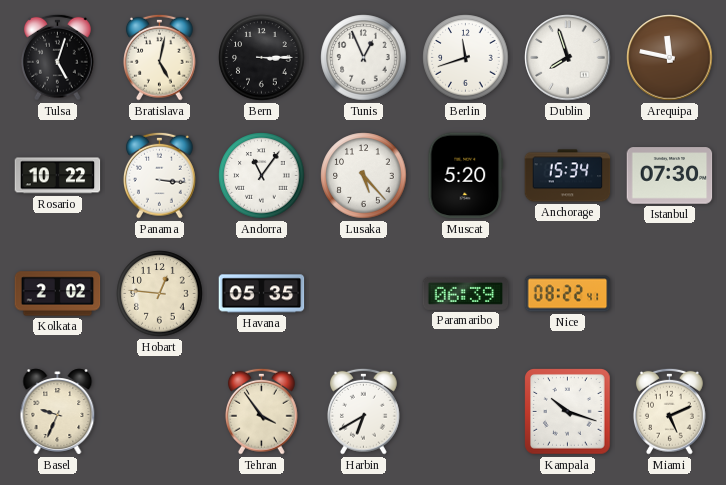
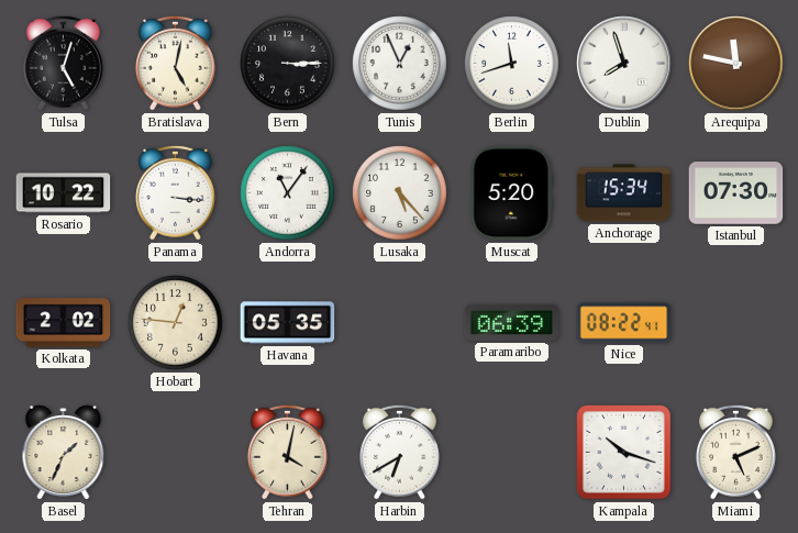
Basel: 9:34 -> 1:34 (64, 453)
Tehran: 3:54 -> 4:02 (288, 452)
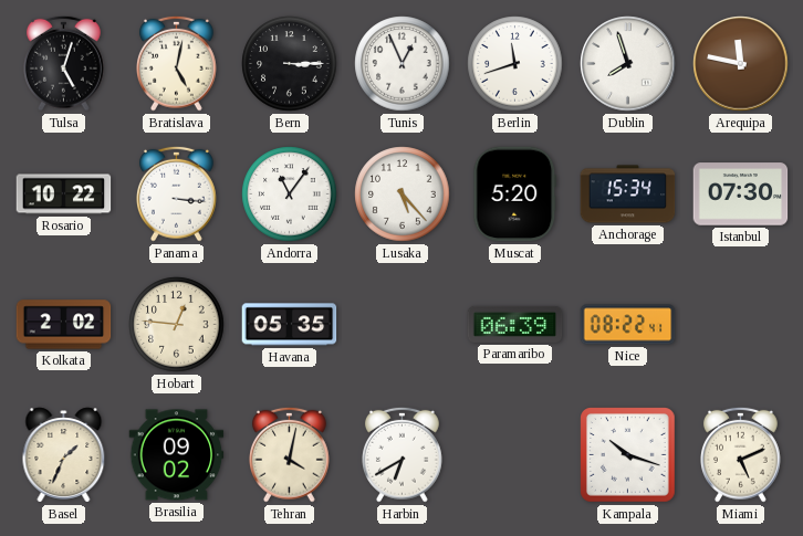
Brasilia: none -> 09:02 (177, 455)
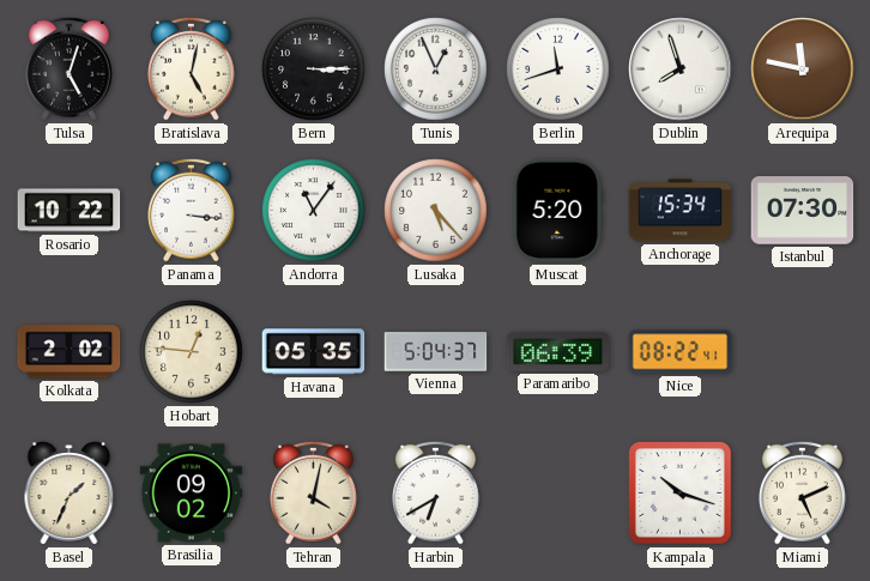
Vienna: none -> 5:04 (436, 352)
